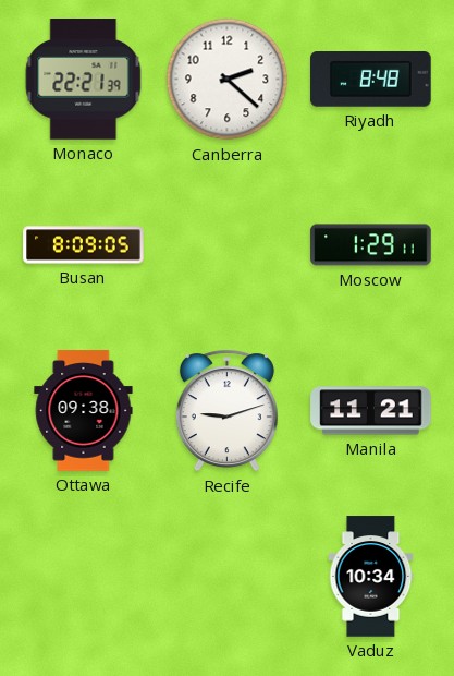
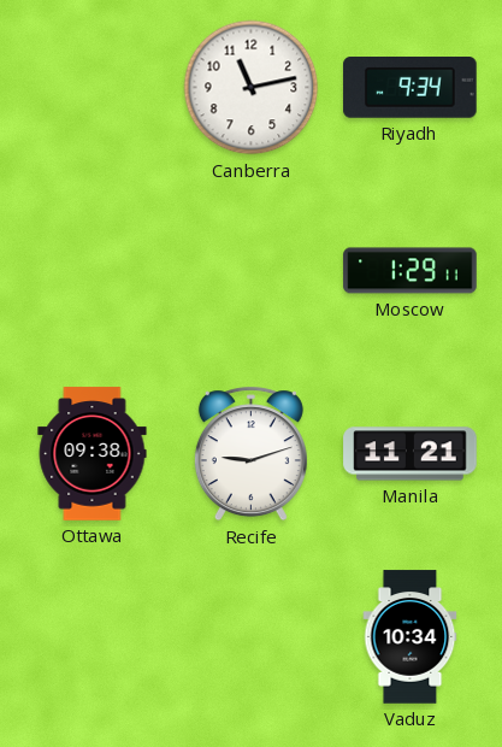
Monaco: 22:21 -> none (84, 80)
Canberra: 2:22 -> 11:13 (252, 88)
Riyadh: 8:48 -> 9:34 (411, 88)
Busan: 8:09 -> none (84, 245)
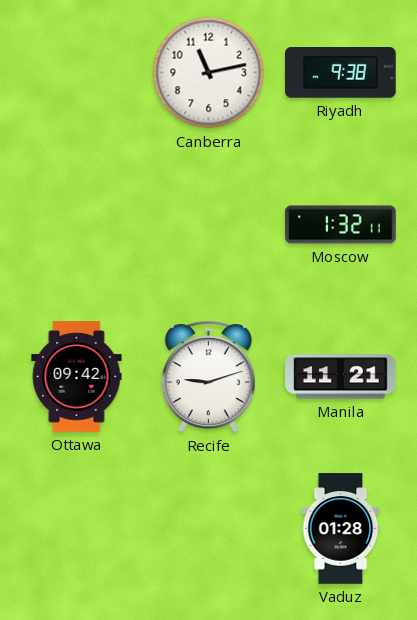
Riyadh: 9:34 -> 9:38 (341, 73)
Moscow: 1:29 -> 1:32 (341, 225)
Ottawa: 09:38 -> 09:42 (77, 377)
Vaduz: 10:34 -> 01:28 (341, 529)
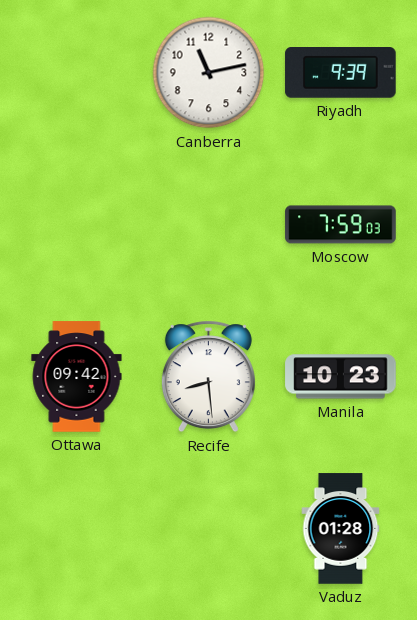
Riyadh: 9:38 -> 9:39 (341, 73)
Moscow: 1:32 -> 7:59 (341, 225)
Recife: 9:12 -> 8:29 (208, 377)
Manila: 11:21 -> 10:23 (341, 377)
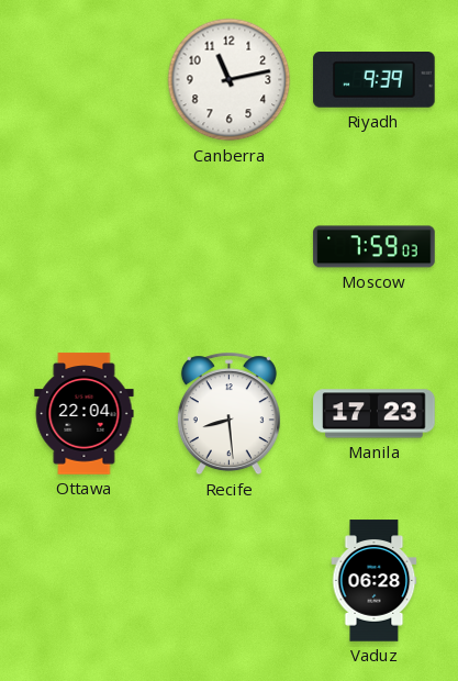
Ottawa: 09:42 -> 22:04 (85, 414)
Manila: 10:23 -> 17:23 (375, 414)
Vaduz: 01:28 -> 06:28 (375, 581)
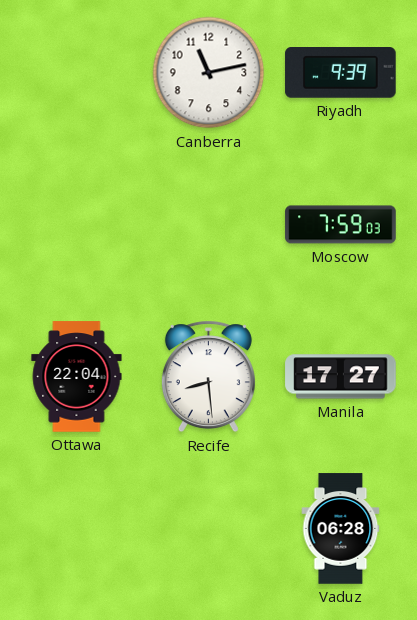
Manila: 17:23 -> 17:27 (341, 377)
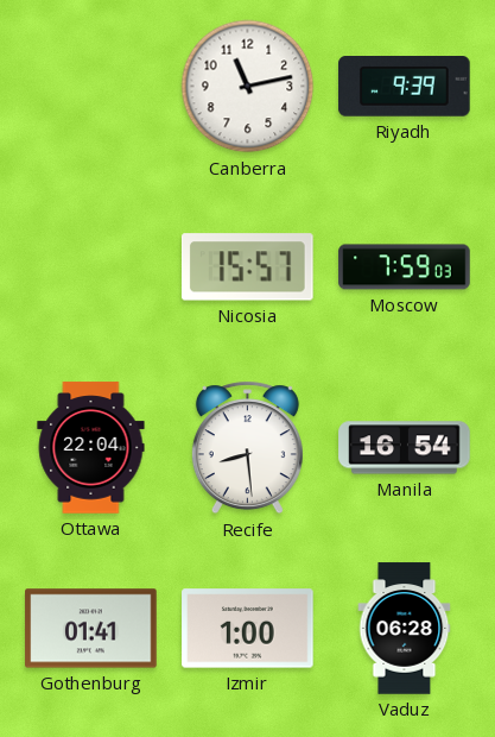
Nicosia: none -> 15:57 (248, 267)
Manila: 17:27 -> 16:54 (405, 448)
Gothenburg: none -> 01:41 (91, 629)
Izmir: none -> 1:00 (248, 629)
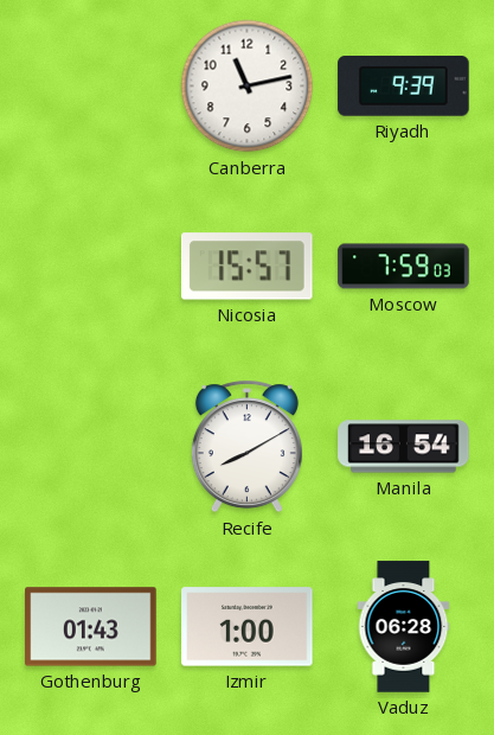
Ottawa: 22:04 -> none (91, 448)
Recife: 8:29 -> 8:10 (246, 447)
Gothenburg: 01:41 -> 01:43 (91, 627)
